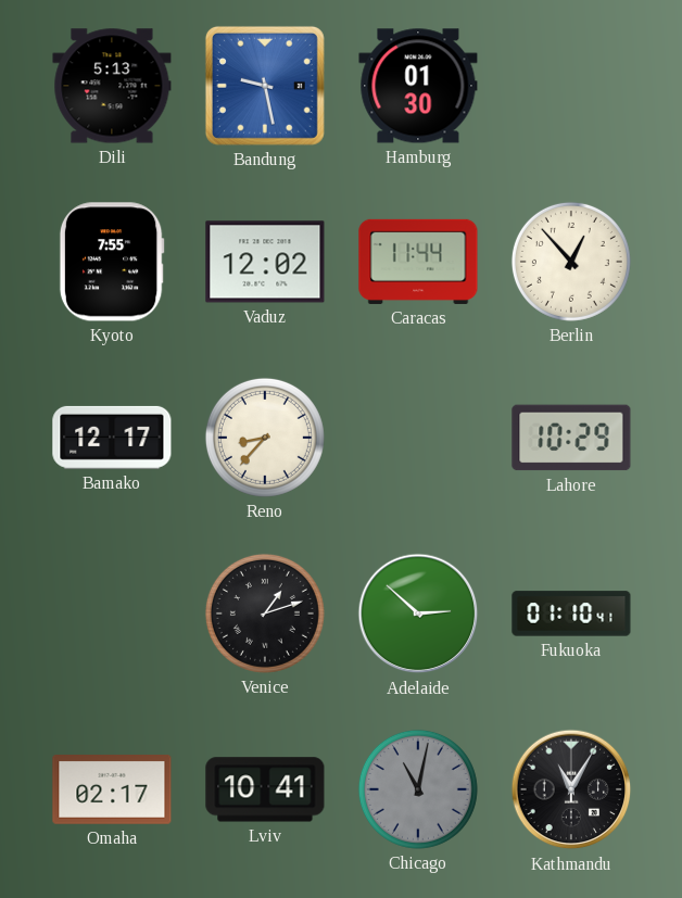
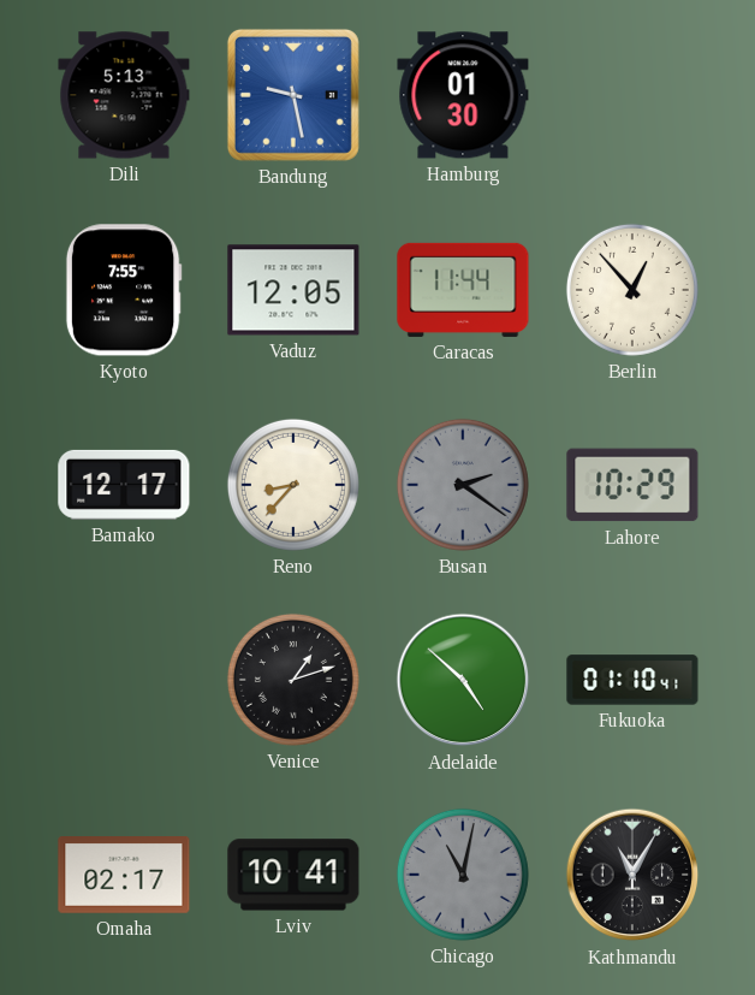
Vaduz: 12:02 -> 12:05 (293, 290)
Busan: none -> 2:21 (463, 485)
Adelaide: 2:52 -> 4:52 (463, 680)
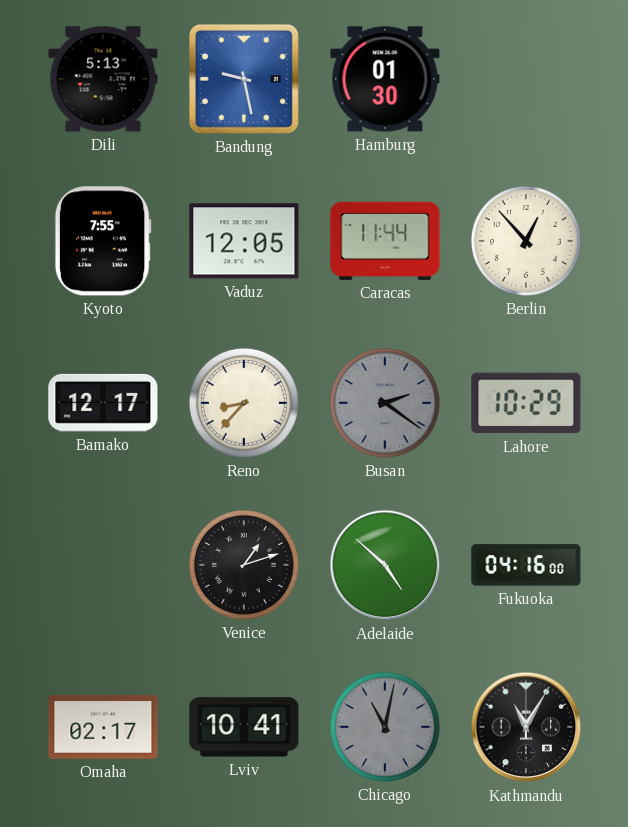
Fukuoka: 01:10 -> 04:16 (526, 565)
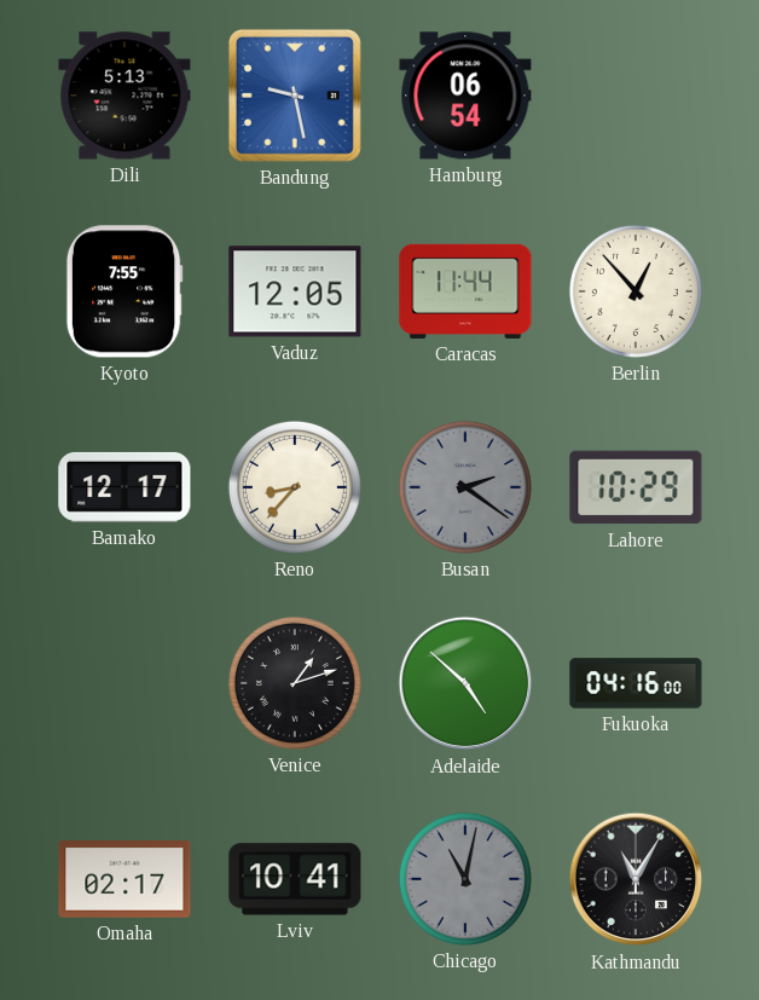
Hamburg: 01:30 -> 06:54 (465, 96)
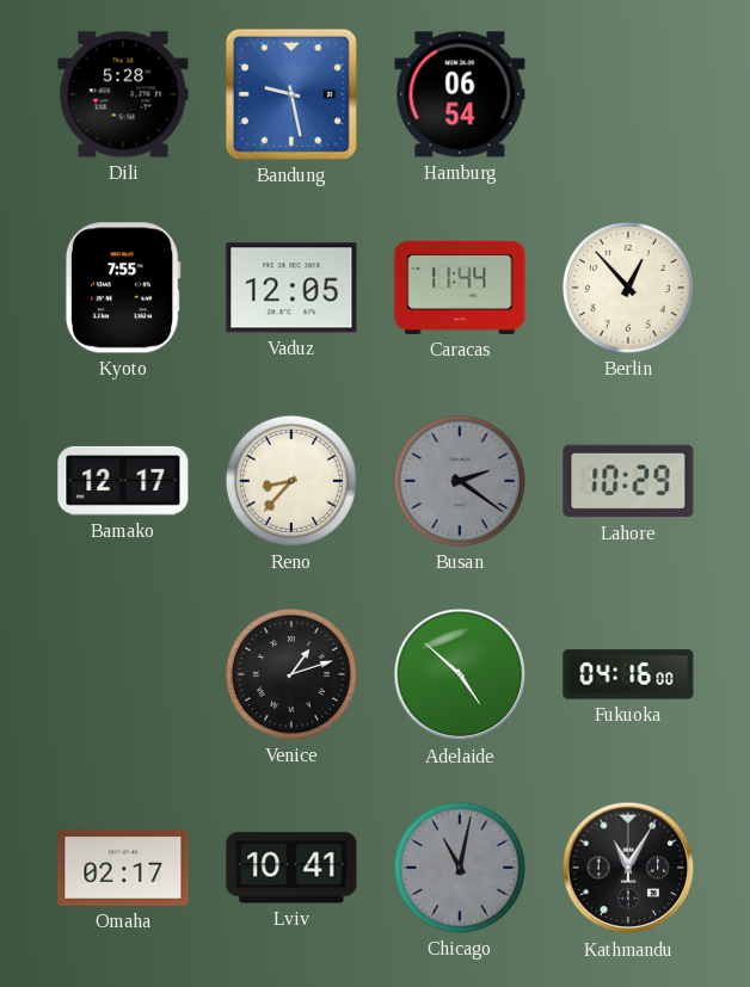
Dili: 5:13 -> 5:28 (123, 94)
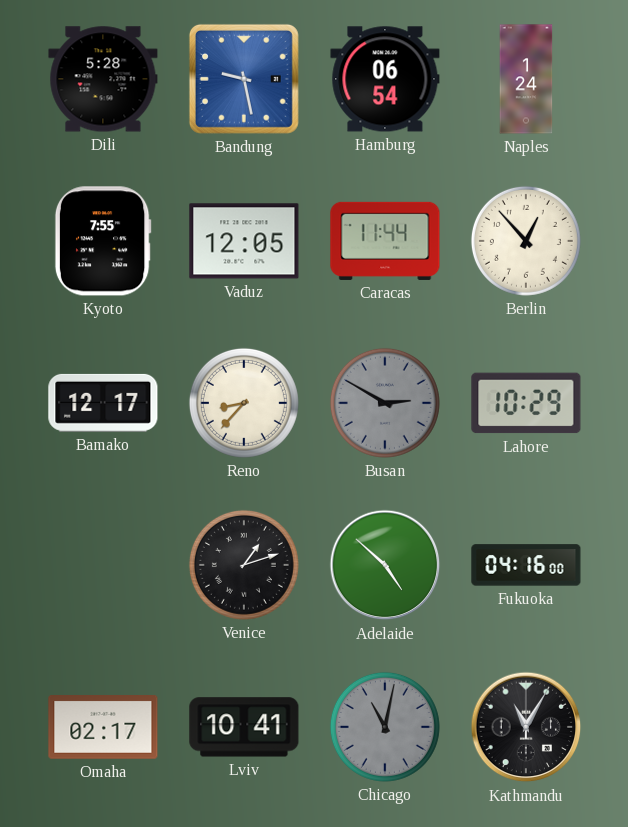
Naples: none -> 1:24 (526, 79)
Busan: 2:21 -> 2:50 (385, 403)
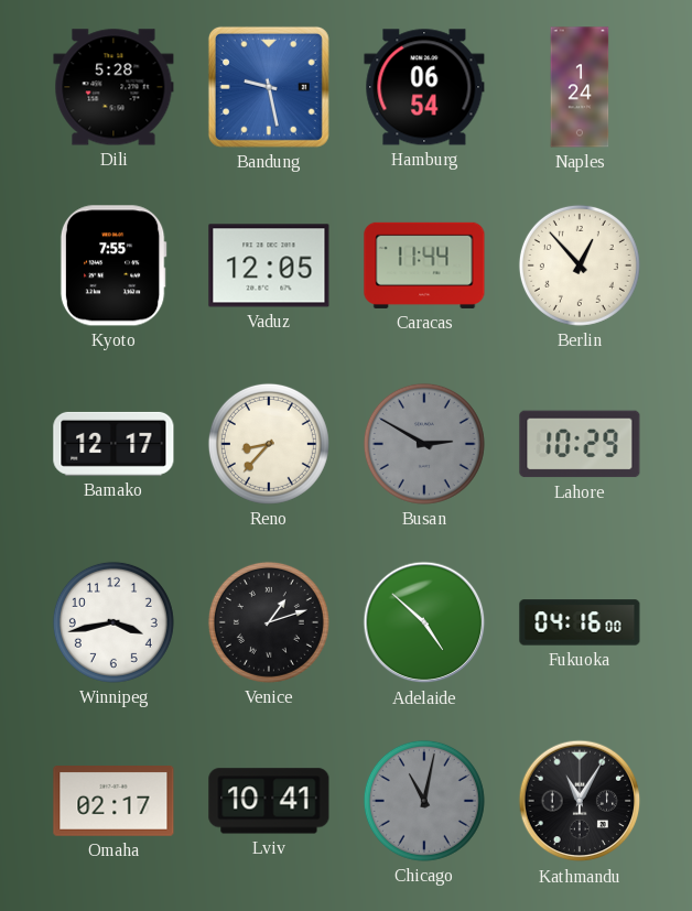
Winnipeg: none -> 3:43 (113, 622)
